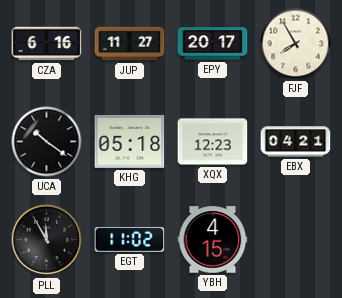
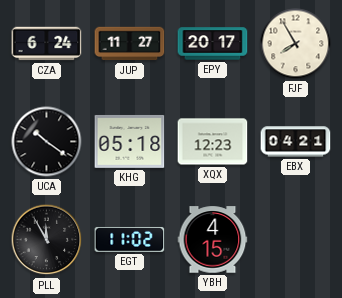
CZA: 6:16 -> 6:24 (47, 44)
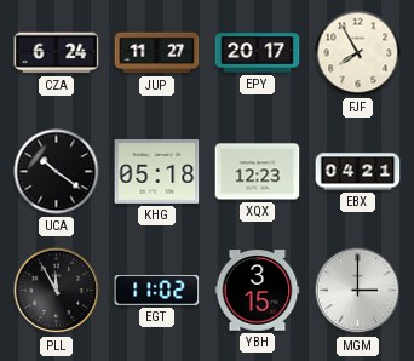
YBH: 4:15 -> 3:15 (258, 291)
MGM: none -> 3:00 (358, 291)
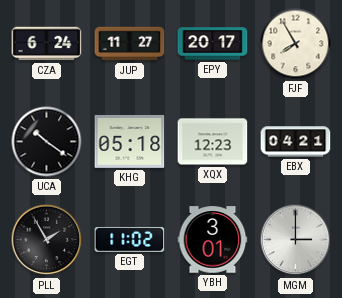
PLL: 11:55 -> 1:55 (47, 240)
YBH: 3:15 -> 3:01 (213, 240)
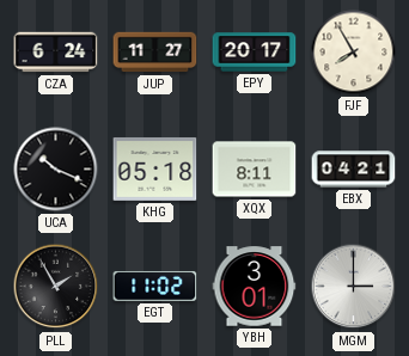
UCA: 10:21 -> 10:19 (56, 170)
XQX: 12:23 -> 8:11 (255, 170)
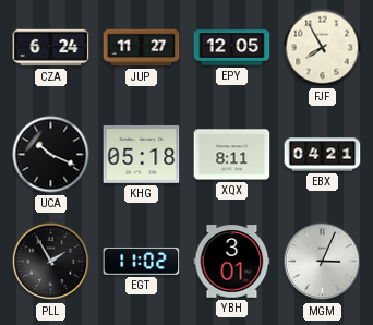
EPY: 20:17 -> 12:05 (232, 48)
MGM: 3:00 -> 3:04 (323, 262)
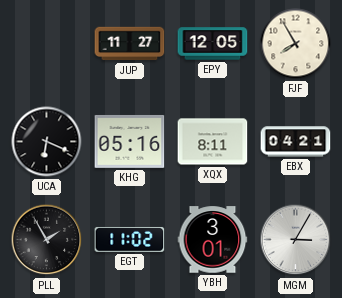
CZA: 6:24 -> none (51, 48)
UCA: 10:19 -> 6:19 (47, 142)
KHG: 05:18 -> 05:16 (130, 141)
MGM: 3:04 -> 3:05 (296, 240)
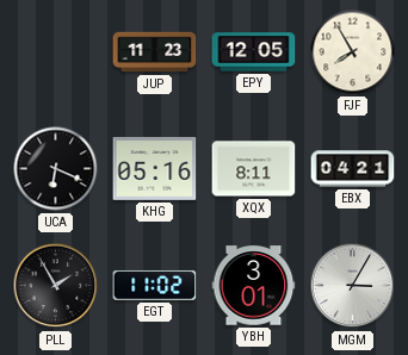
JUP: 11:27 -> 11:23 (155, 52)
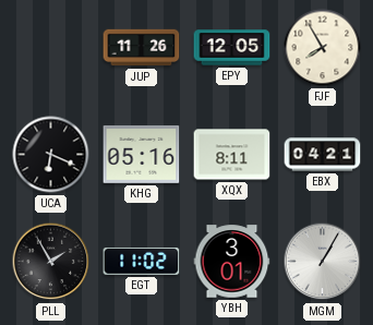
JUP: 11:23 -> 11:26 (142, 48)
MGM: 3:05 -> 1:05 (323, 262)
